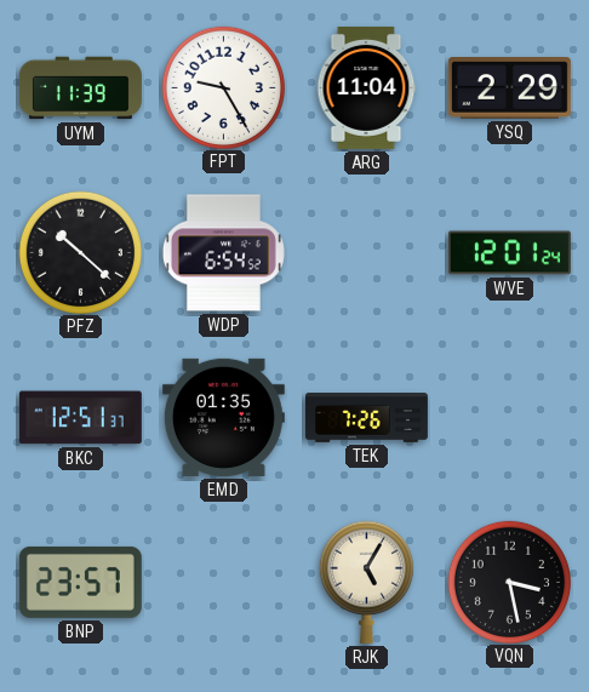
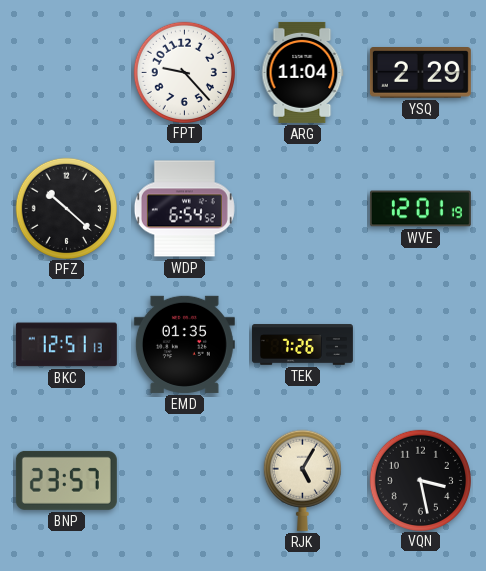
UYM: 11:39 -> none (80, 88)
FPT: 9:25 -> 9:23 (184, 72)
WVE: 12:01:24 -> 12:01:19 (420, 209)
BKC: 12:51:37 -> 12:51:13 (66, 345)
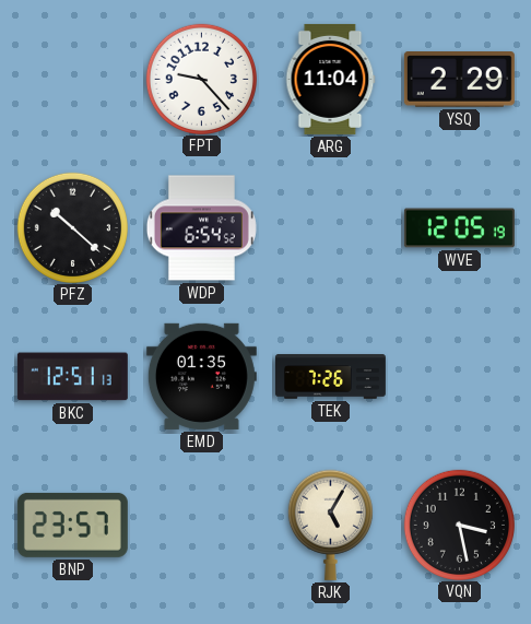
WVE: 12:01 -> 12:05 (459, 228)
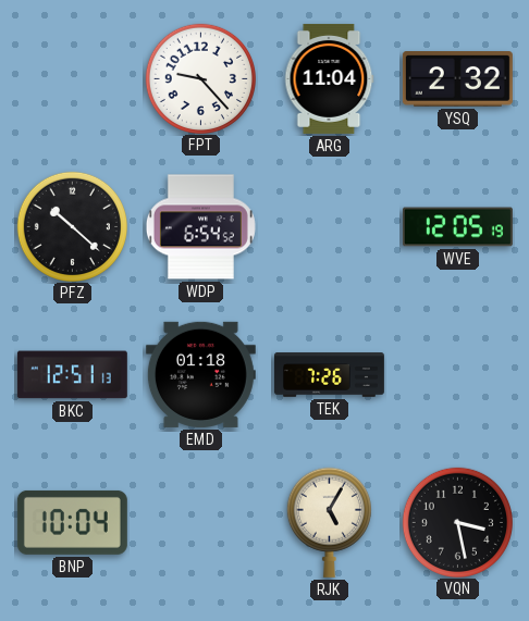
YSQ: 2:29 -> 2:32 (457, 79)
EMD: 01:35 -> 01:18 (200, 374)
BNP: 23:57 -> 10:04 (72, 522)
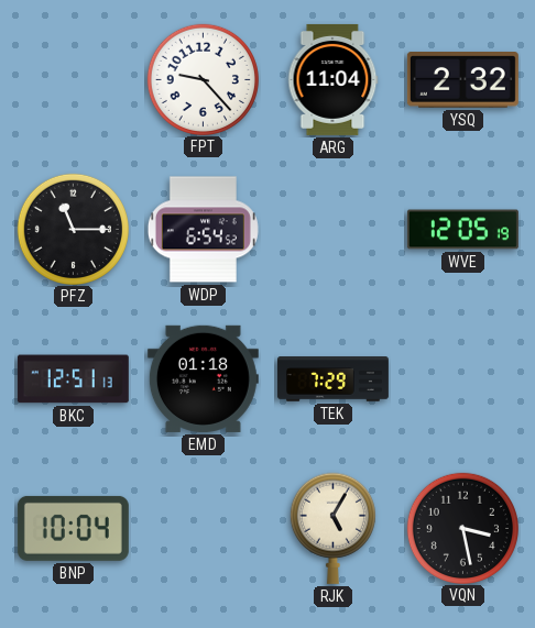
PFZ: 10:22 -> 11:15 (73, 229)
TEK: 7:26 -> 7:29 (332, 379)
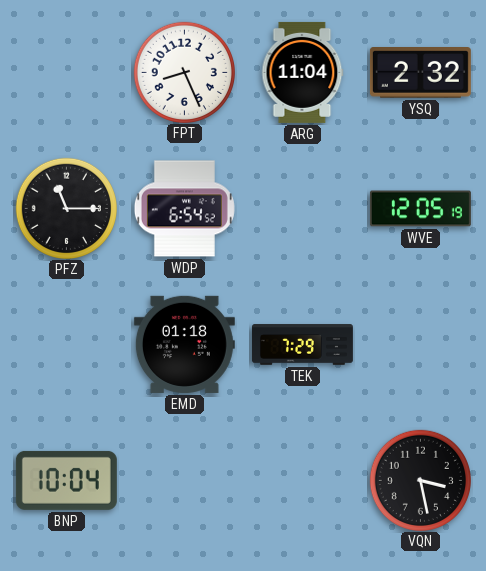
FPT: 9:23 -> 8:26 (184, 72)
BKC: 12:51 -> none (73, 379)
RJK: 5:05 -> none (332, 528)
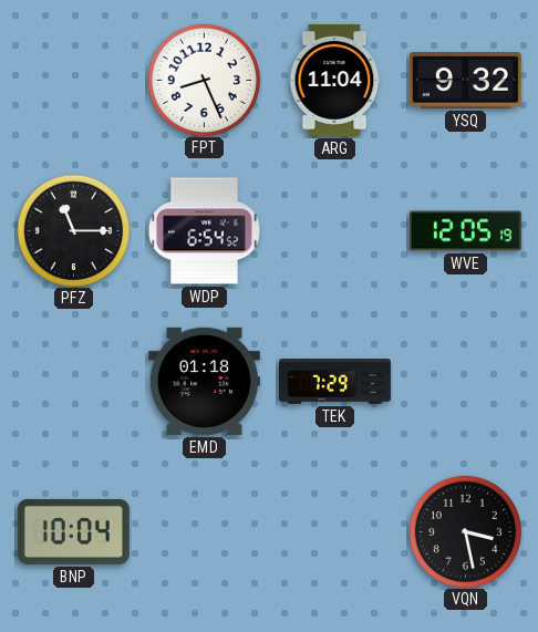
YSQ: 2:32 -> 9:32 (465, 81)
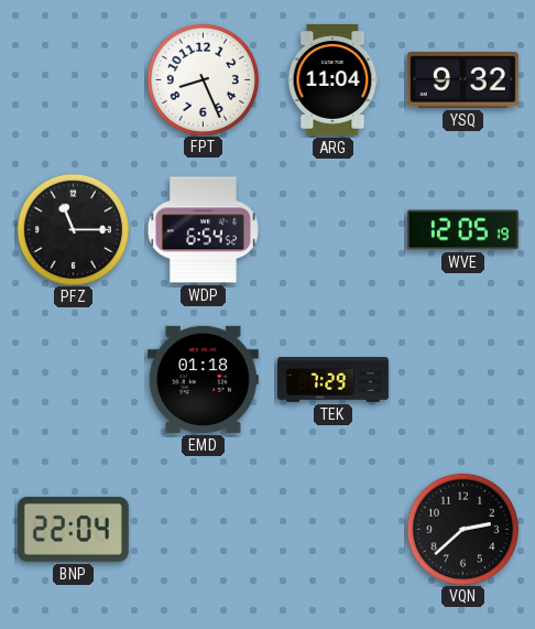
BNP: 10:04 -> 22:04 (73, 529)
VQN: 3:28 -> 2:38 (462, 529)
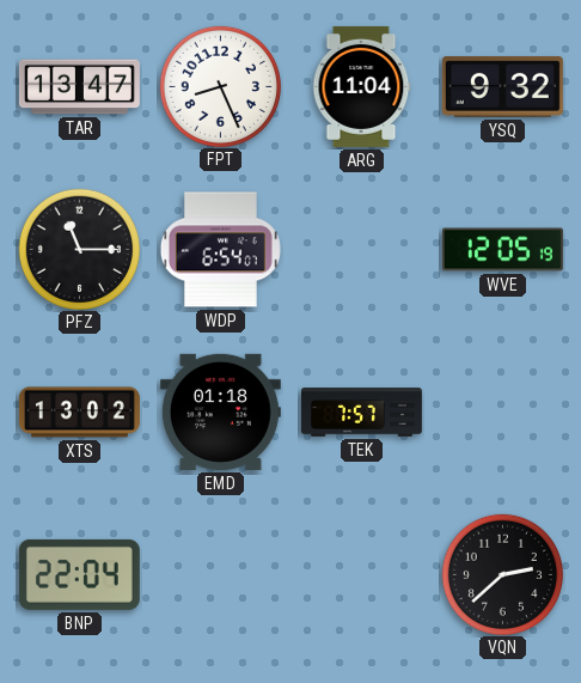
TAR: none -> 13:47 (79, 87)
WDP: 6:54:52 -> 6:54:07 (220, 250)
XTS: none -> 13:02 (79, 413)
TEK: 7:29 -> 7:57 (361, 413)
